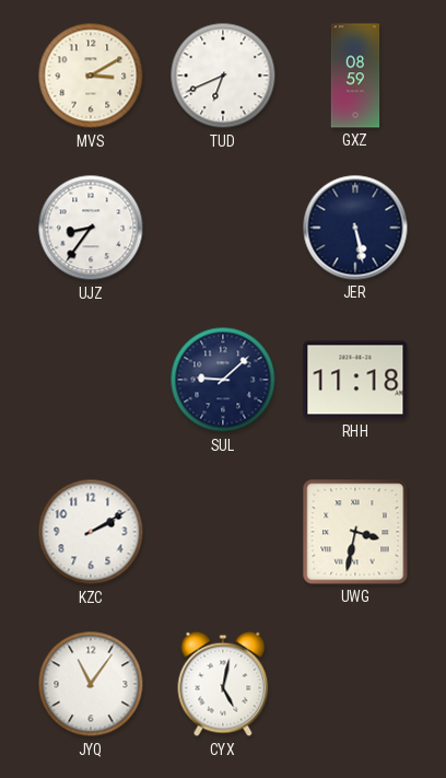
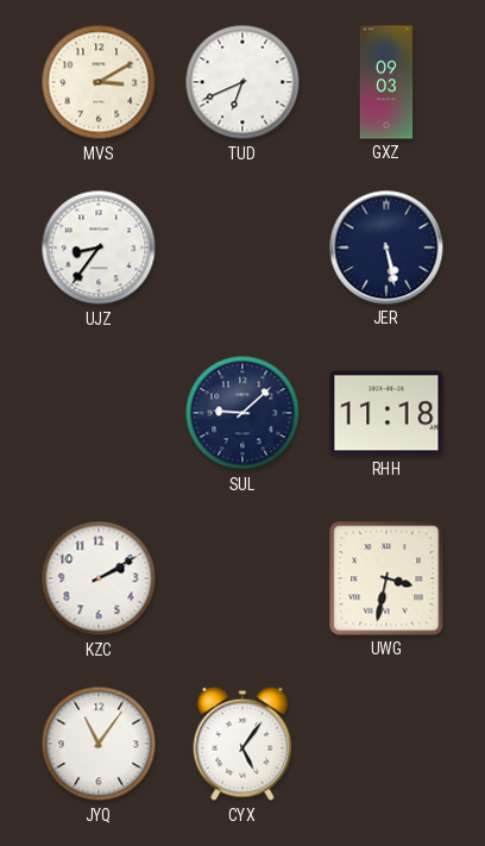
GXZ: 08:59 -> 09:03 (386, 82)
CYX: 5:02 -> 5:06 (242, 744)
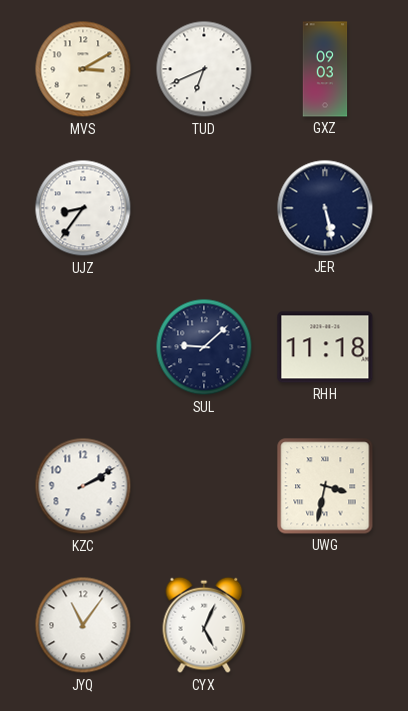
CYX: 5:06 -> 5:04 (204, 625)
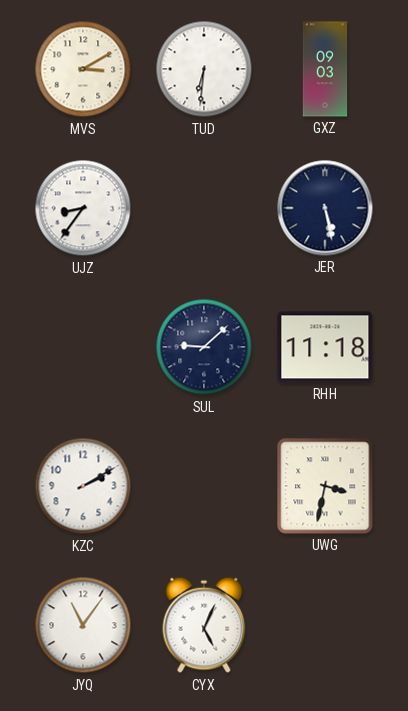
TUD: 6:41 -> 6:31 (204, 69)
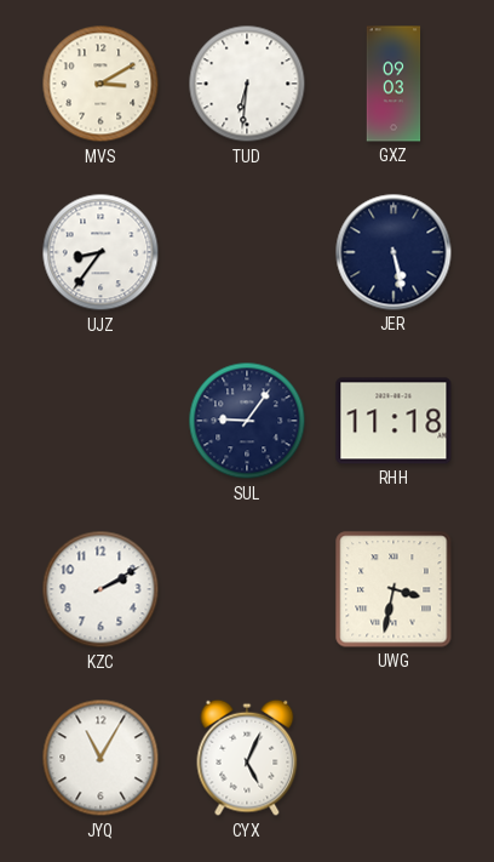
SUL: 9:08 -> 9:06 (247, 421)
JYQ: 11:06 -> 11:05 (100, 758)
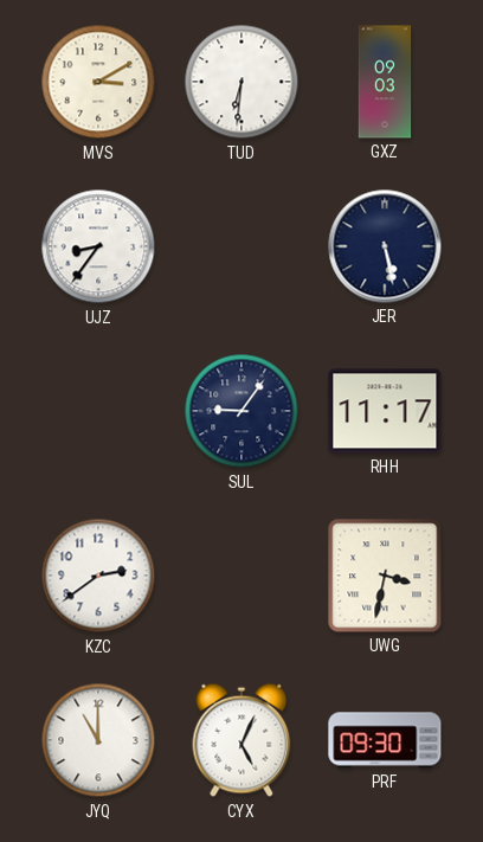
RHH: 11:18 -> 11:17 (385, 411)
KZC: 2:10 -> 2:39 (98, 576)
JYQ: 11:05 -> 11:00 (98, 740)
PRF: none -> 09:30 (385, 740)
